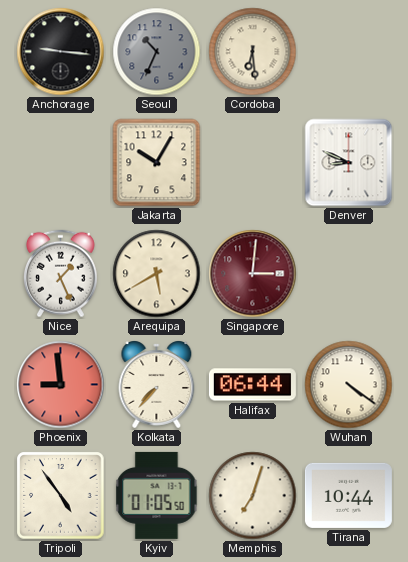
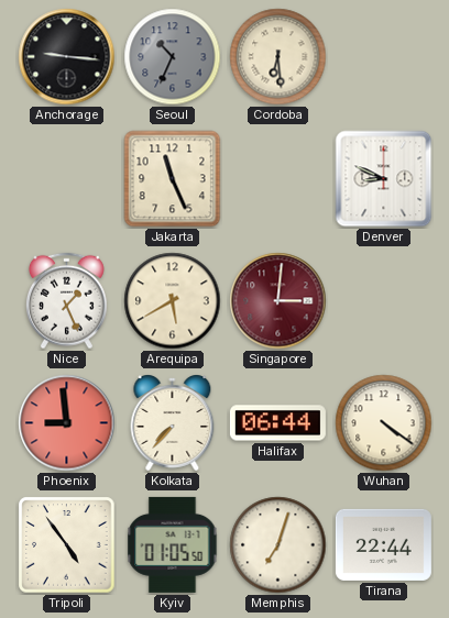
Jakarta: 10:05 -> 11:26 (173, 179)
Tirana: 10:44 -> 22:44 (383, 544)
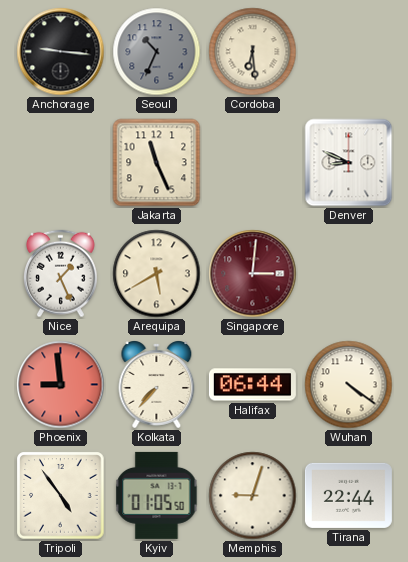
Memphis: 7:03 -> 9:03 (253, 496)
